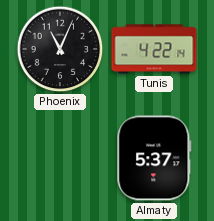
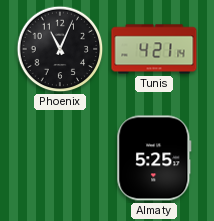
Tunis: 4:22 -> 4:21 (154, 49)
Almaty: 5:37 -> 5:25 (154, 158)
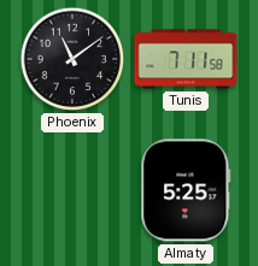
Phoenix: 11:04 -> 11:09 (72, 59)
Tunis: 4:21 -> 7:11 (186, 59)
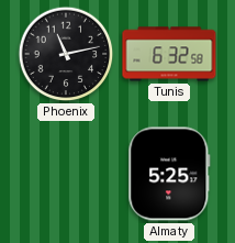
Phoenix: 11:09 -> 11:13 (66, 54)
Tunis: 7:11 -> 6:32 (169, 54)
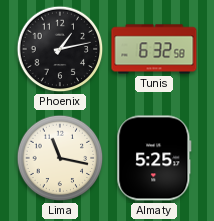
Phoenix: 11:13 -> 1:13 (60, 49)
Lima: none -> 11:17 (60, 158)
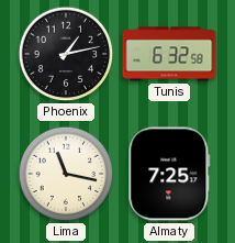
Almaty: 5:25 -> 7:25 (169, 174)
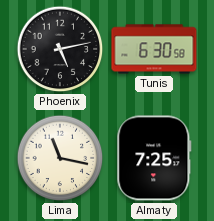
Phoenix: 1:13 -> 5:13 (60, 49)
Tunis: 6:32 -> 6:30 (154, 49)
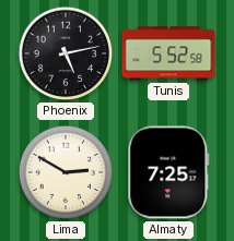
Tunis: 6:30 -> 5:52 (168, 53)
Lima: 11:17 -> 2:50 (66, 172)
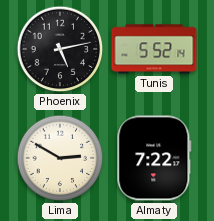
Tunis: 5:52:58 -> 5:52:14 (154, 49)
Almaty: 7:25 -> 7:22 (154, 158)
